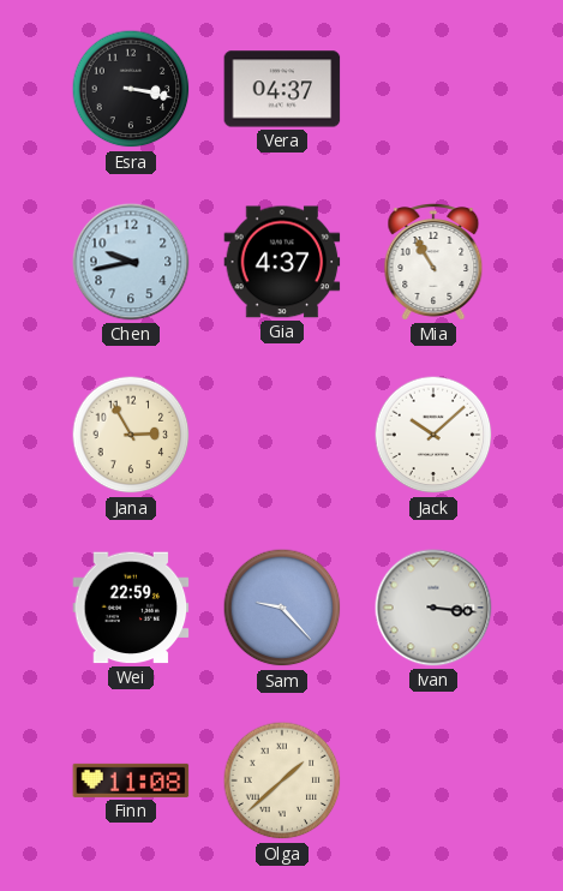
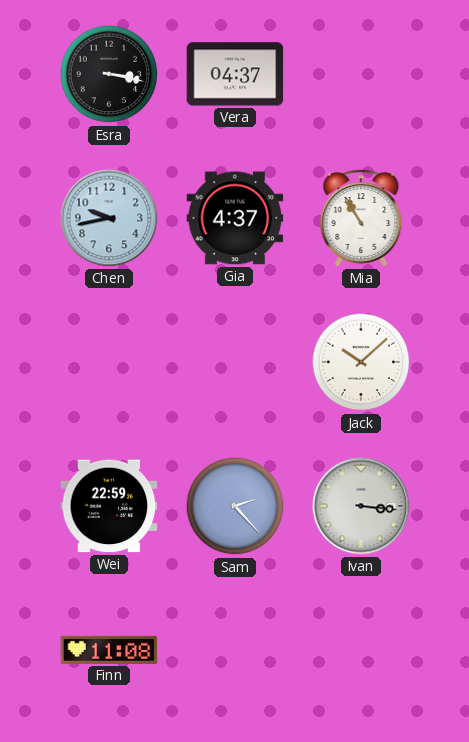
Jana: 2:55 -> none (131, 435)
Sam: 9:23 -> 2:23 (235, 506)
Olga: 1:38 -> none (282, 781)
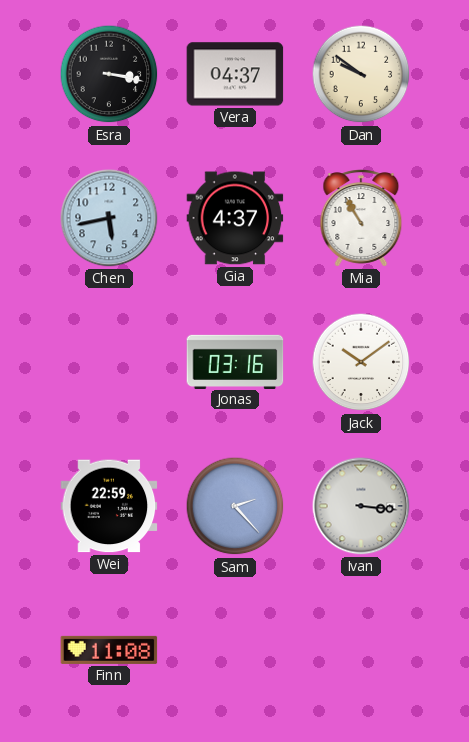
Dan: none -> 9:51 (361, 74)
Chen: 9:43 -> 5:43 (109, 218)
Jonas: none -> 03:16 (235, 361)
Jack: 10:08 -> 10:09 (361, 362)
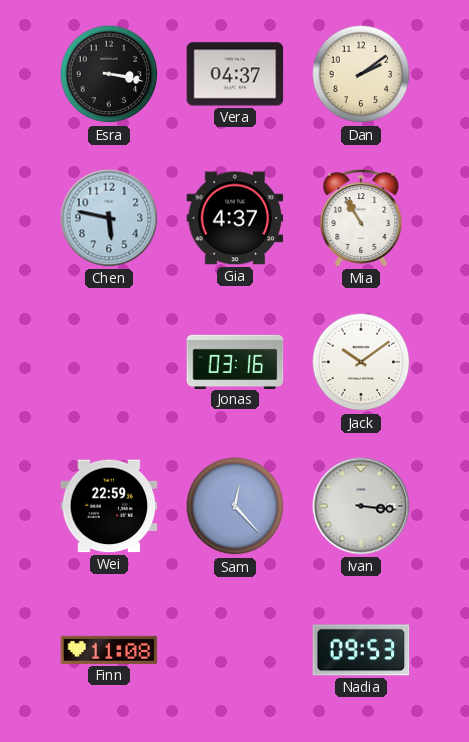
Dan: 9:51 -> 2:09 (361, 74)
Chen: 5:43 -> 5:47 (109, 218)
Sam: 2:23 -> 12:23 (235, 506)
Nadia: none -> 09:53 (361, 650)
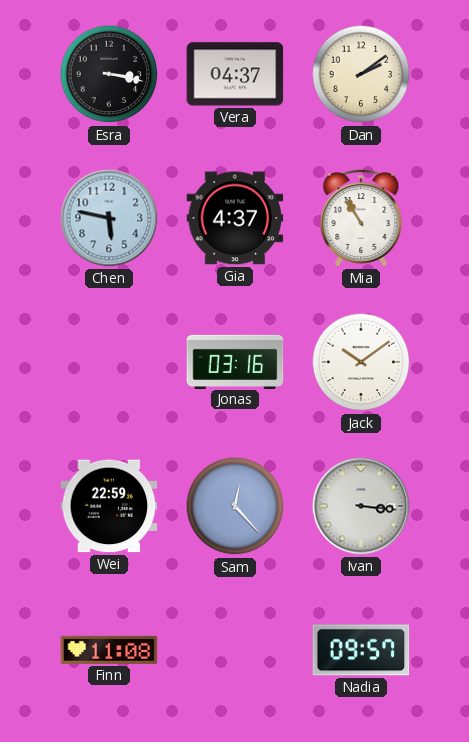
Nadia: 09:53 -> 09:57 (361, 650)
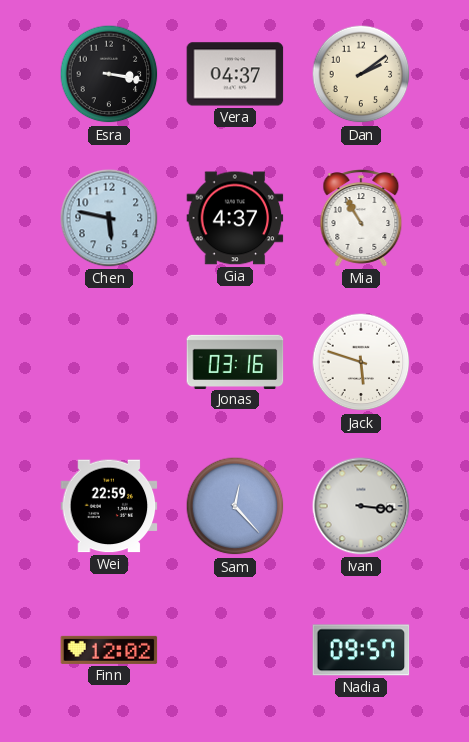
Jack: 10:09 -> 5:48 (361, 362)
Finn: 11:08 -> 12:02 (109, 650)
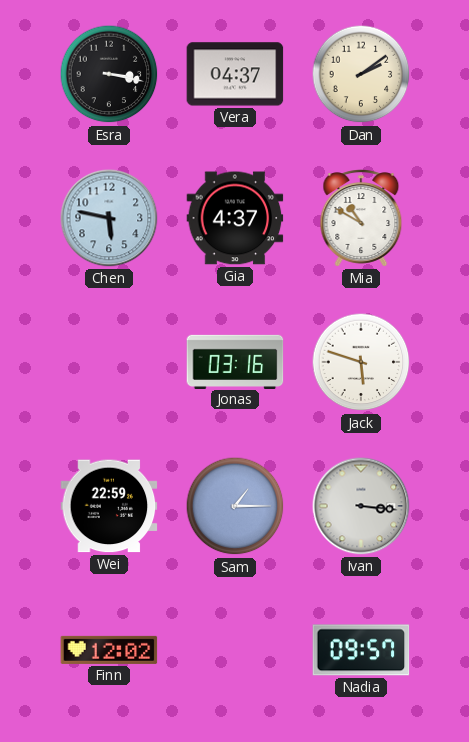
Mia: 10:55 -> 10:50 (361, 218)
Sam: 12:23 -> 1:15 (235, 506)
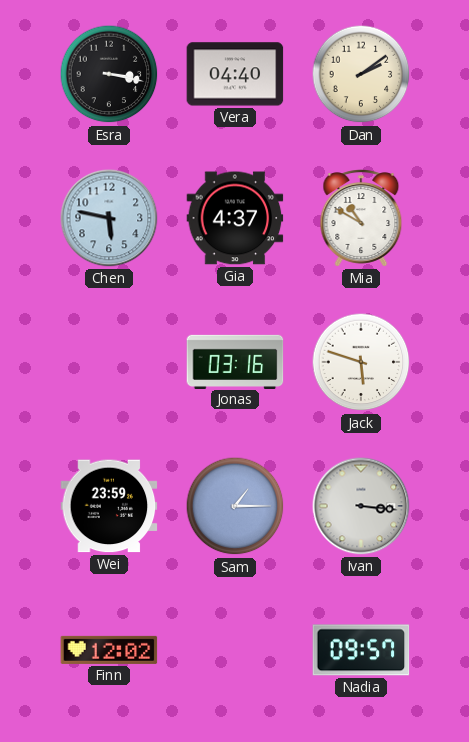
Vera: 04:37 -> 04:40 (235, 74)
Wei: 22:59 -> 23:59 (109, 506)
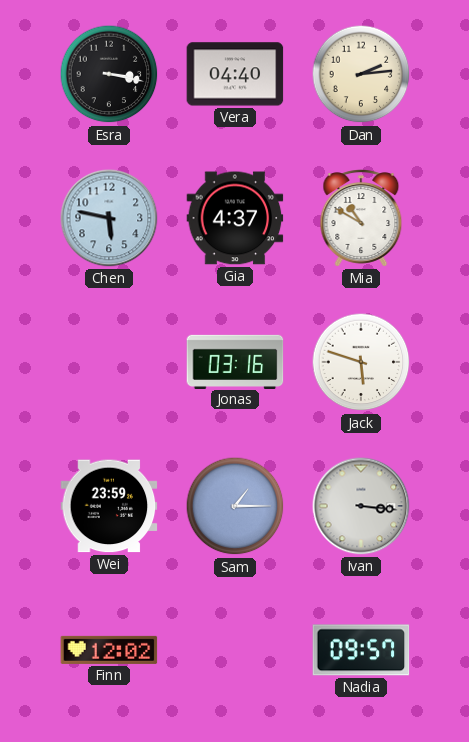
Dan: 2:09 -> 2:14 (361, 74)
